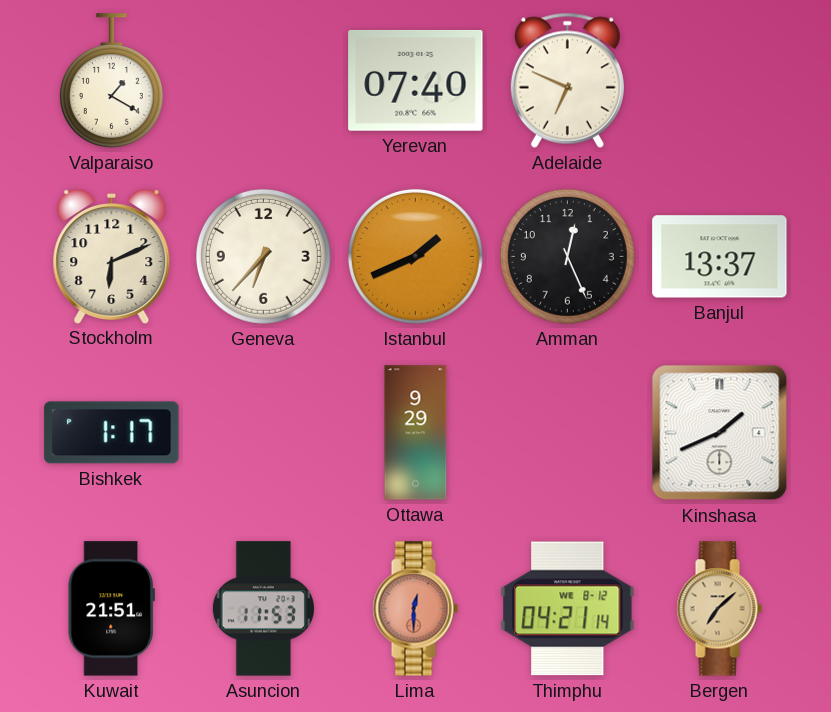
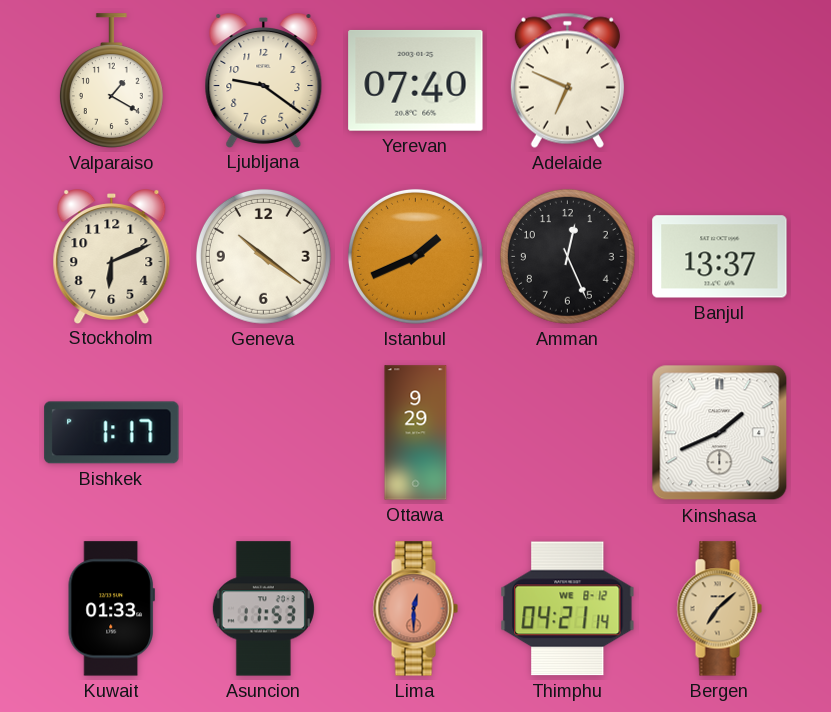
Ljubljana: none -> 9:21 (264, 81)
Geneva: 6:37 -> 10:21 (263, 256)
Kuwait: 21:51 -> 01:33 (111, 609)
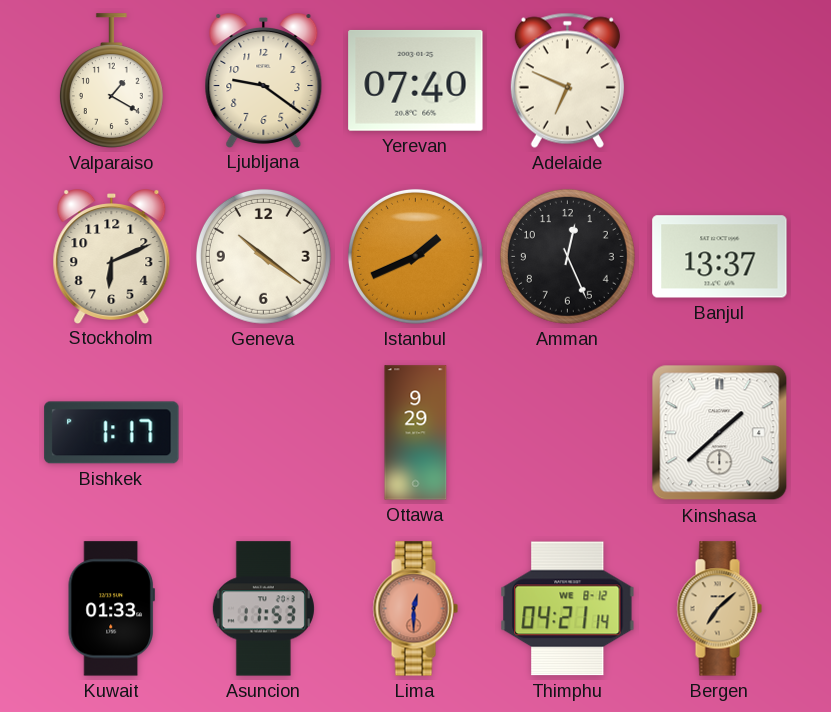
Kinshasa: 1:41 -> 1:38 (720, 433)
